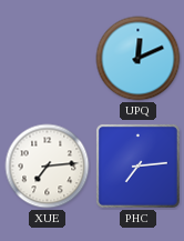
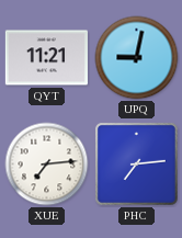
QYT: none -> 11:21 (46, 58)
UPQ: 12:11 -> 9:02 (137, 58)
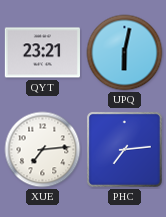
QYT: 11:21 -> 23:21 (42, 53)
UPQ: 9:02 -> 6:02 (125, 53)
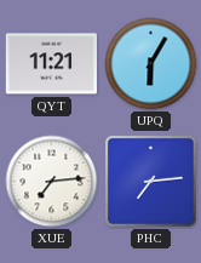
QYT: 23:21 -> 11:21 (51, 64)
UPQ: 6:02 -> 6:05 (151, 64)
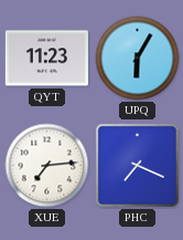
QYT: 11:21 -> 11:23 (46, 59)
PHC: 7:14 -> 7:19 (137, 165)
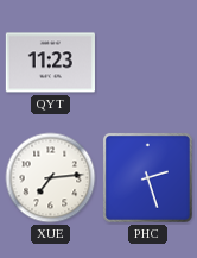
UPQ: 6:05 -> none (138, 59)
PHC: 7:19 -> 2:27 (147, 177)
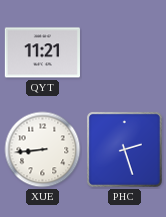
QYT: 11:23 -> 11:21 (42, 53)
XUE: 7:14 -> 8:44 (43, 150)
